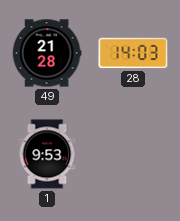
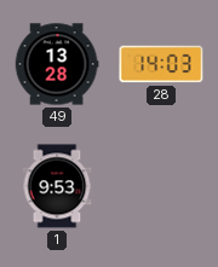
49: 21:28 -> 13:28 (57, 64)
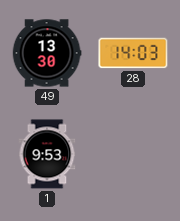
49: 13:28 -> 13:30 (47, 53)
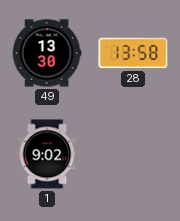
28: 14:03 -> 13:58 (133, 53)
1: 9:53 -> 9:02 (47, 154)
